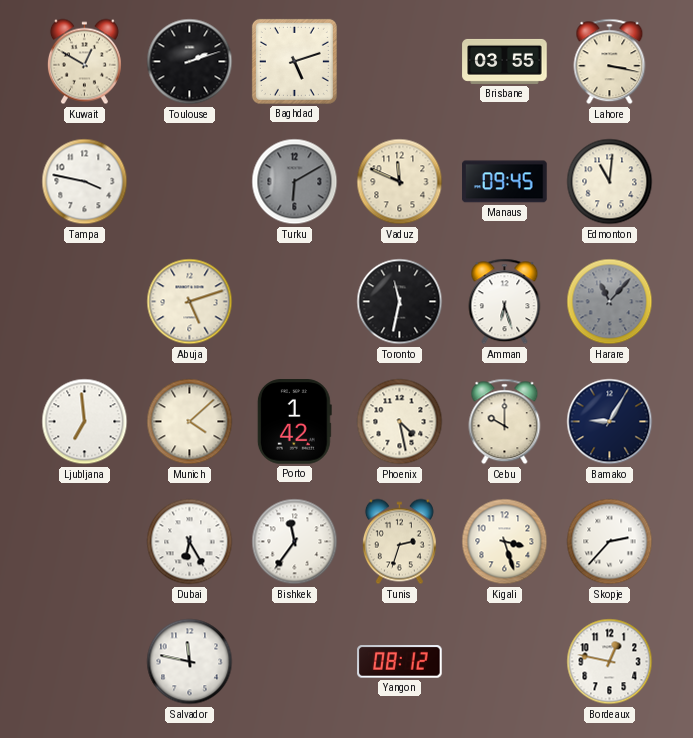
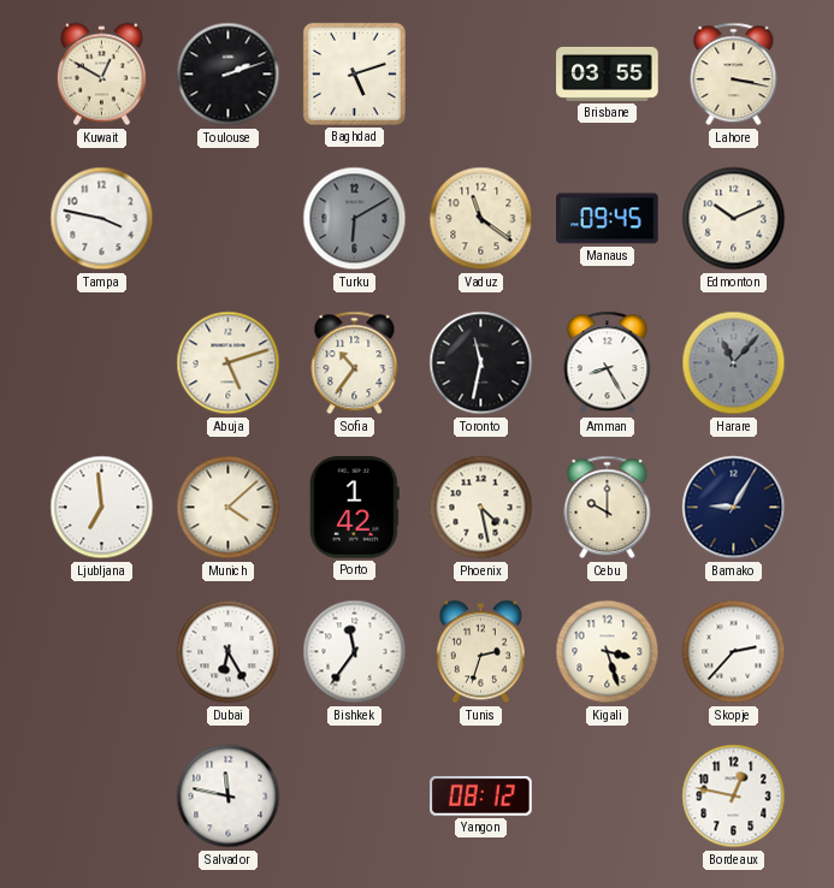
Vaduz: 11:49 -> 11:21 (481, 219)
Edmonton: 11:01 -> 10:11 (734, 219)
Sofia: none -> 10:36 (355, 363)
Amman: 6:27 -> 8:25 (608, 363)
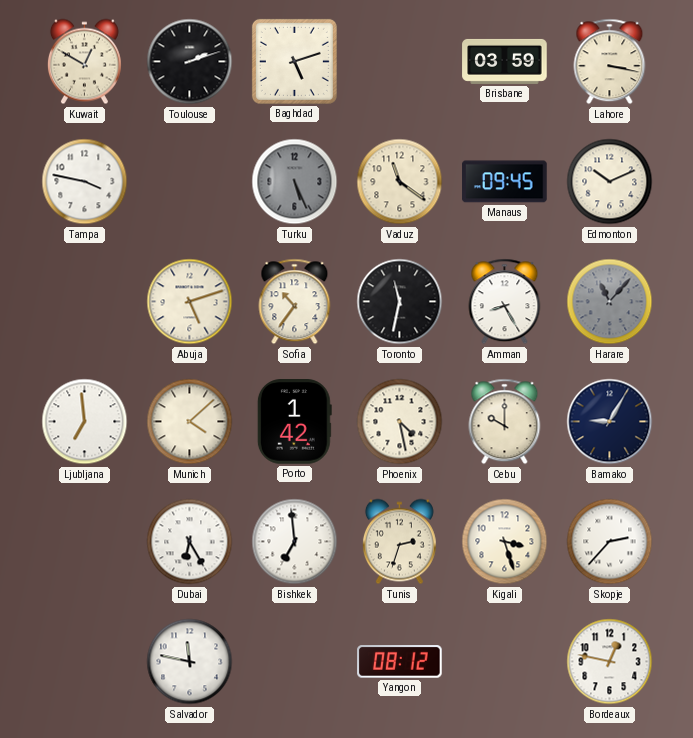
Brisbane: 03:55 -> 03:59 (505, 61)
Turku: 6:10 -> 5:26 (295, 182)
Bishkek: 11:36 -> 6:59 (295, 542)
